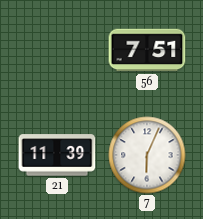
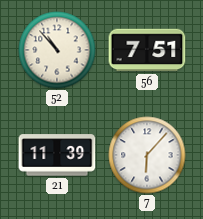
52: none -> 10:53 (57, 50)
7: 6:04 -> 6:07 (147, 155)
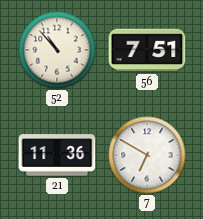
21: 11:39 -> 11:36 (57, 155)
7: 6:07 -> 6:50 (147, 155)
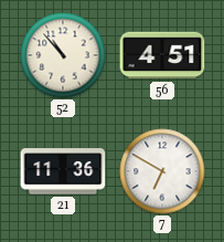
56: 7:51 -> 4:51 (162, 55)
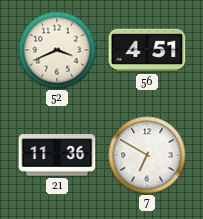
52: 10:53 -> 3:41 (57, 50)
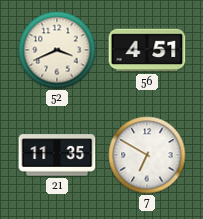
21: 11:36 -> 11:35 (57, 155)
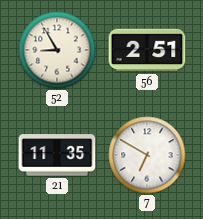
52: 3:41 -> 8:55 (57, 50)
56: 4:51 -> 2:51 (147, 50)
